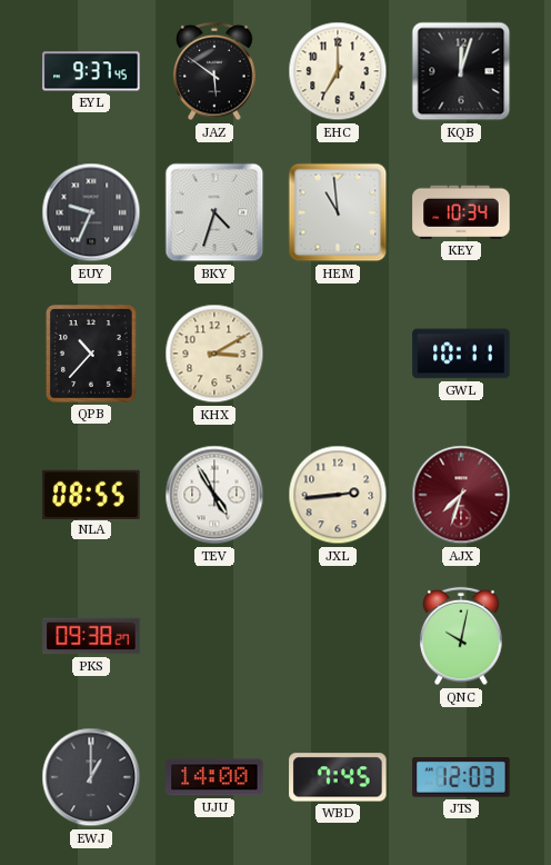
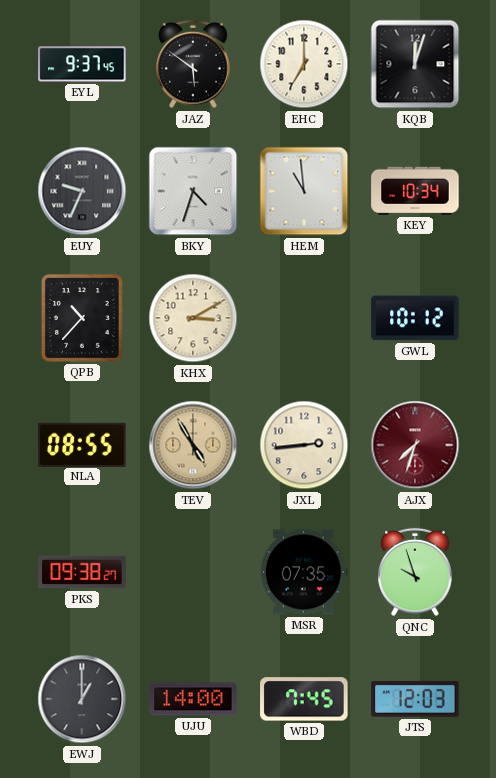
GWL: 10:11 -> 10:12 (415, 318)
TEV dial: white -> champagne (193, 445)
MSR: none -> 07:35 (304, 572)
QNC: 10:02 -> 9:57 (415, 572)
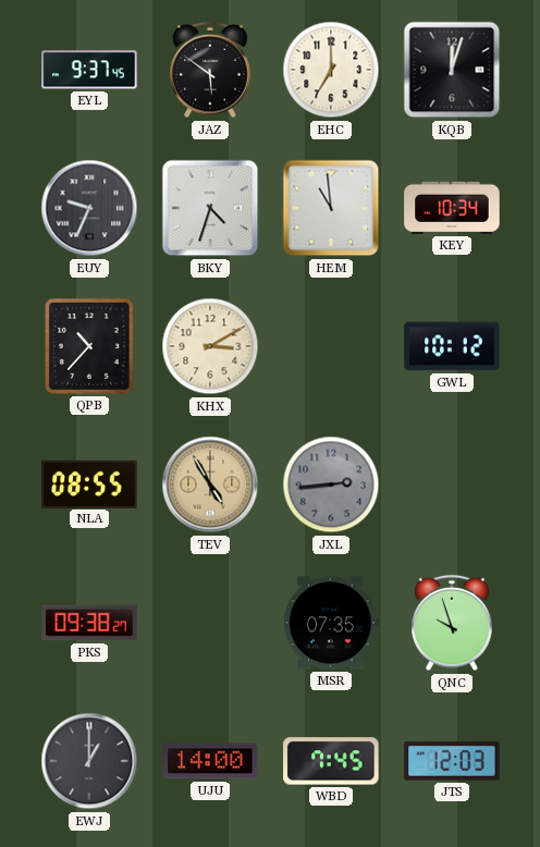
JXL dial: cream -> grey (331, 484)
AJX: 7:33 -> none (415, 445)
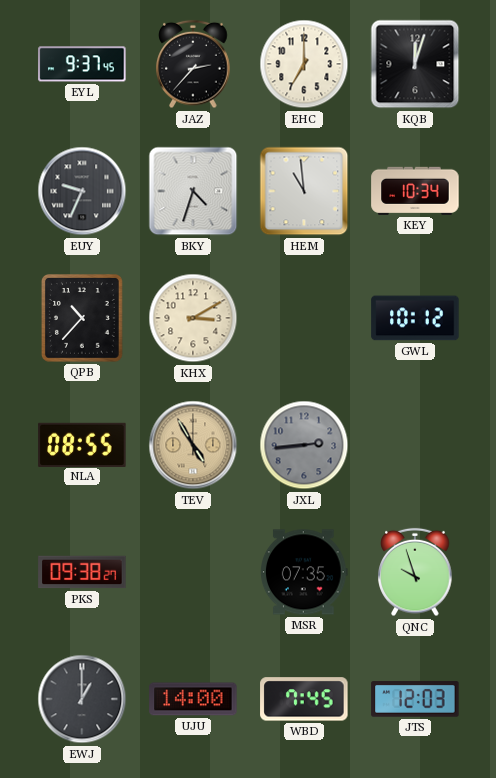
JAZ: 5:51 -> 2:37 (193, 64)
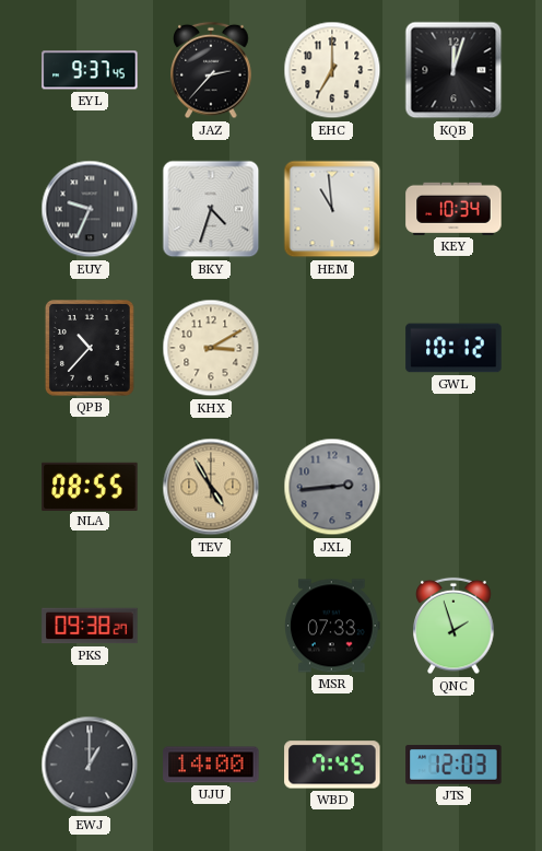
MSR: 07:35 -> 07:33 (332, 626)
QNC: 9:57 -> 1:57 (453, 626)
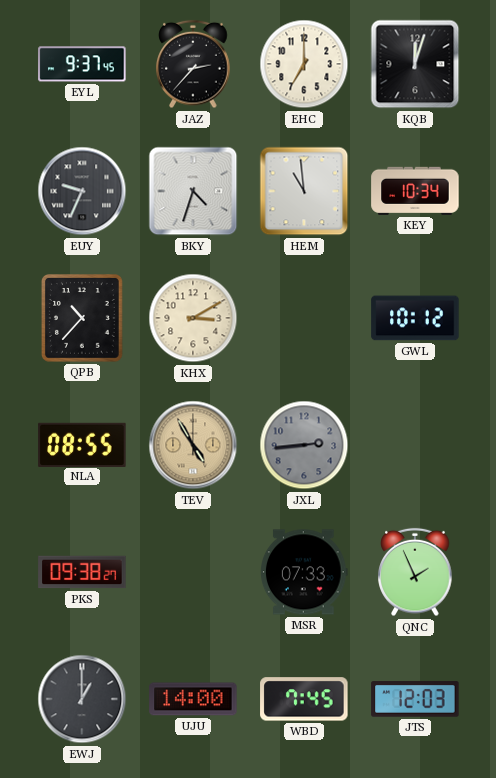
QNC: 1:57 -> 1:56 (415, 572)
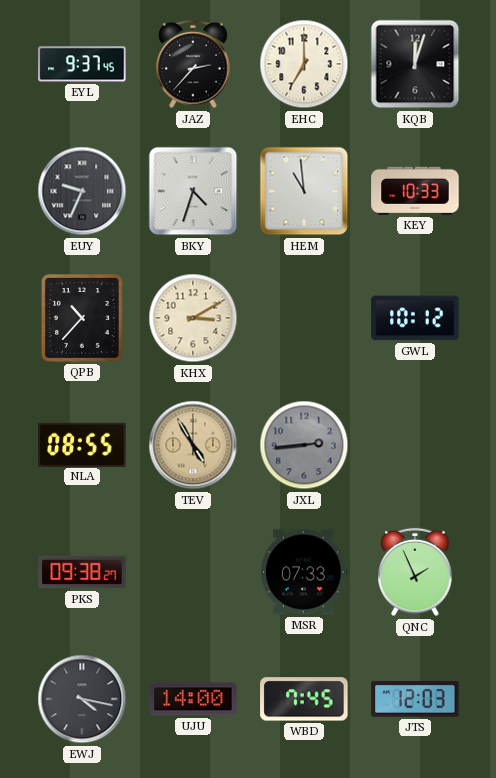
KEY: 10:34 -> 10:33 (415, 191)
EWJ: 1:00 -> 4:17 (82, 699)
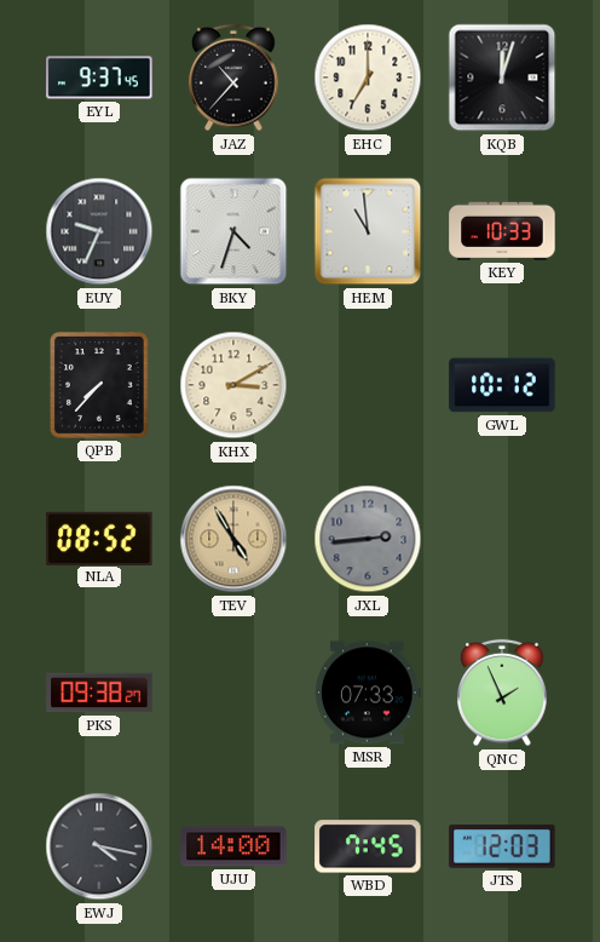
JAZ: 2:37 -> 10:37 (233, 77)
QPB: 10:37 -> 7:37 (99, 386)
NLA: 08:55 -> 08:52 (99, 538)
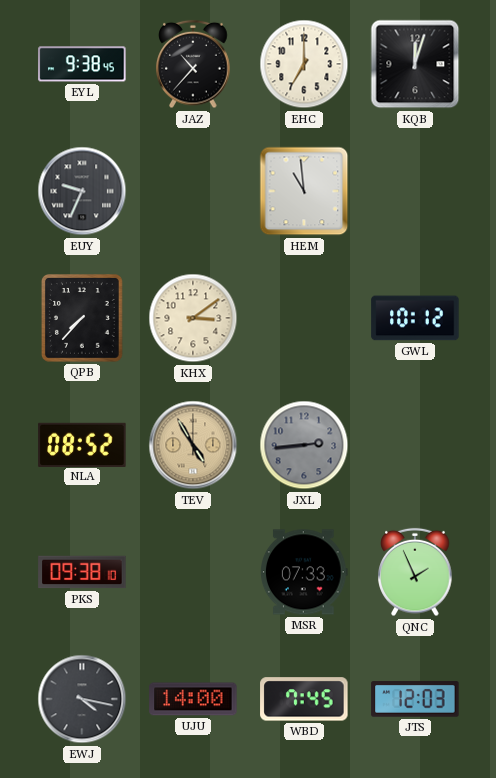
EYL: 9:37 -> 9:38 (82, 64)
BKY: 4:33 -> none (233, 231)
KEY: 10:33 -> none (502, 231)
KHX: 3:10 -> 3:09 (193, 318)
PKS: 09:38:27 -> 09:38:10 (82, 572)
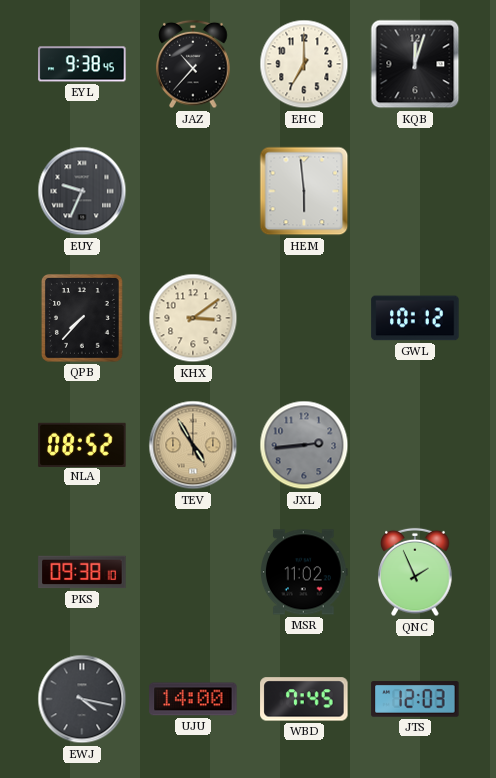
HEM: 10:59 -> 5:59 (304, 191)
MSR: 07:33 -> 11:02 (304, 572)
